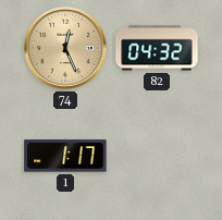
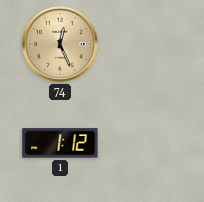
82: 04:32 -> none (157, 48)
1: 1:17 -> 1:12 (60, 143)
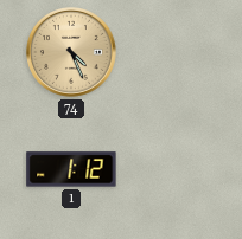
74: 12:26 -> 4:26 (72, 53)
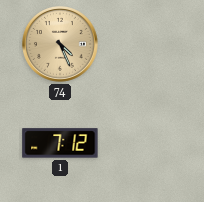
1: 1:12 -> 7:12 (60, 143)
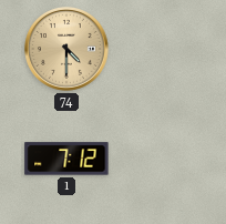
74: 4:26 -> 4:30 (68, 50)
